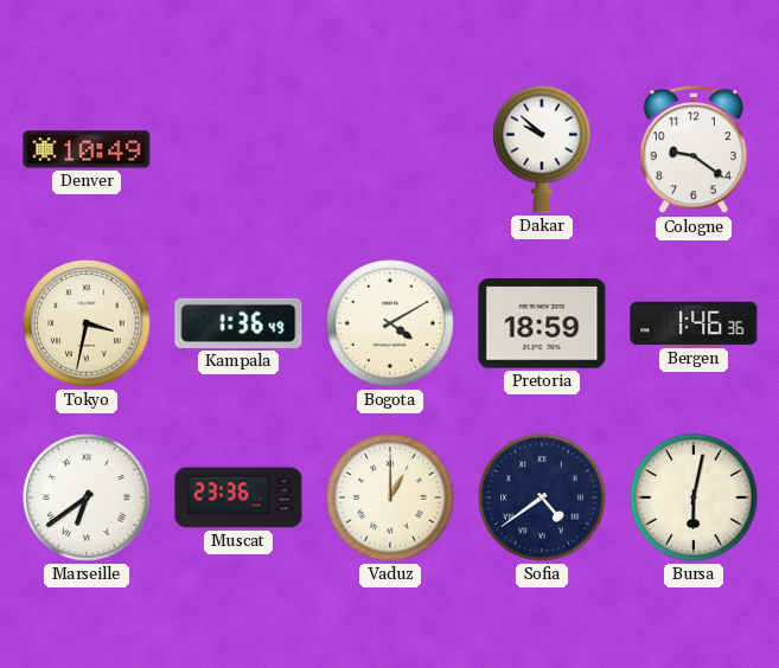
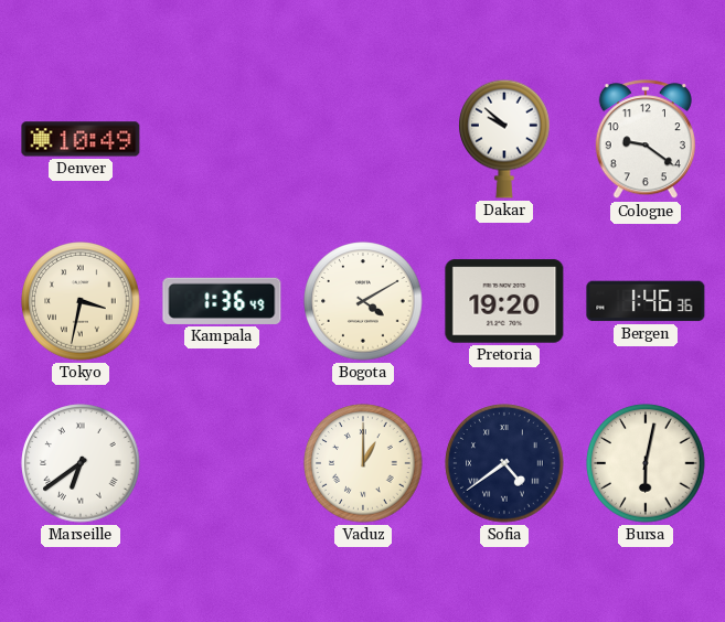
Pretoria: 18:59 -> 19:20 (504, 301)
Muscat: 23:36 -> none (238, 497)
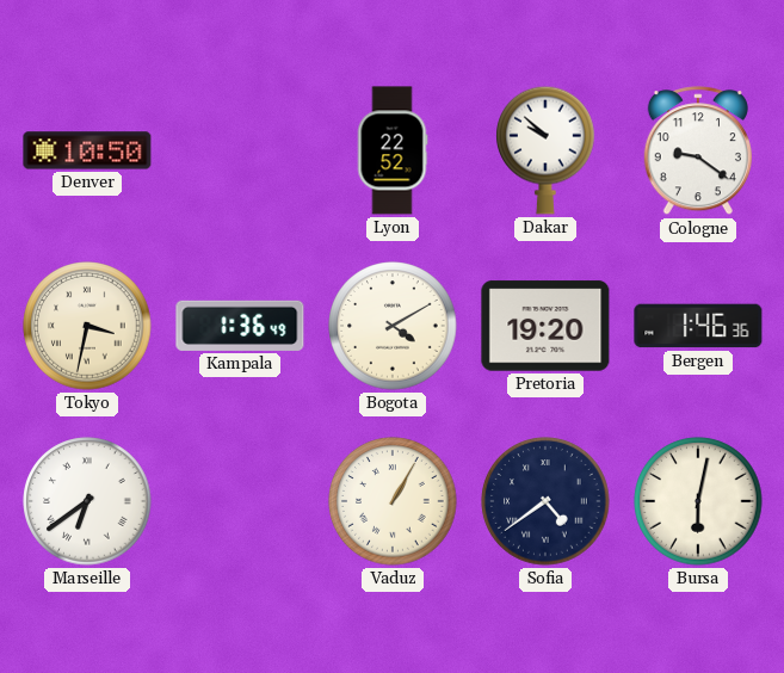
Denver: 10:49 -> 10:50 (87, 150)
Lyon: none -> 22:52 (393, 150)
Vaduz: 1:00 -> 1:05 (393, 501)
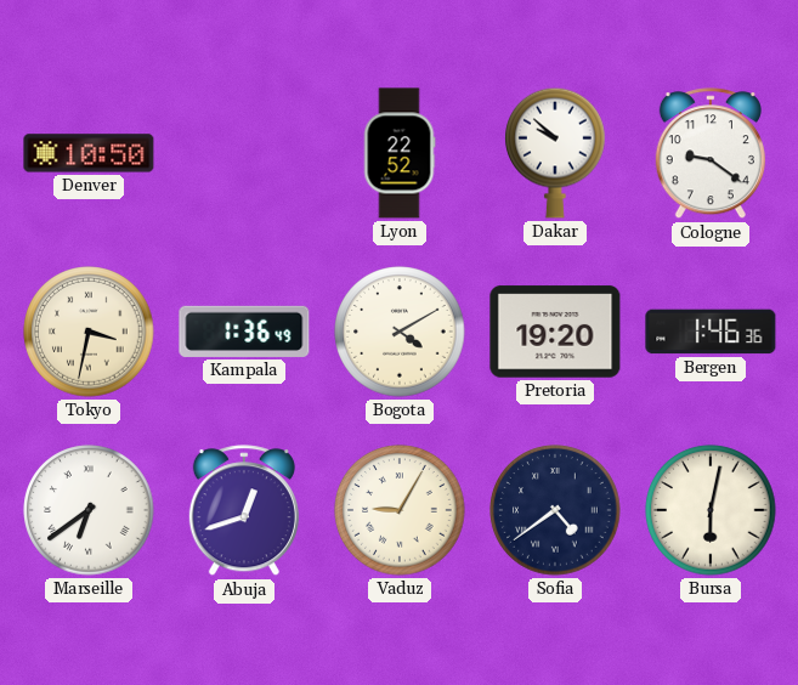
Abuja: none -> 12:42 (244, 511)
Vaduz: 1:05 -> 9:05 (400, 510)
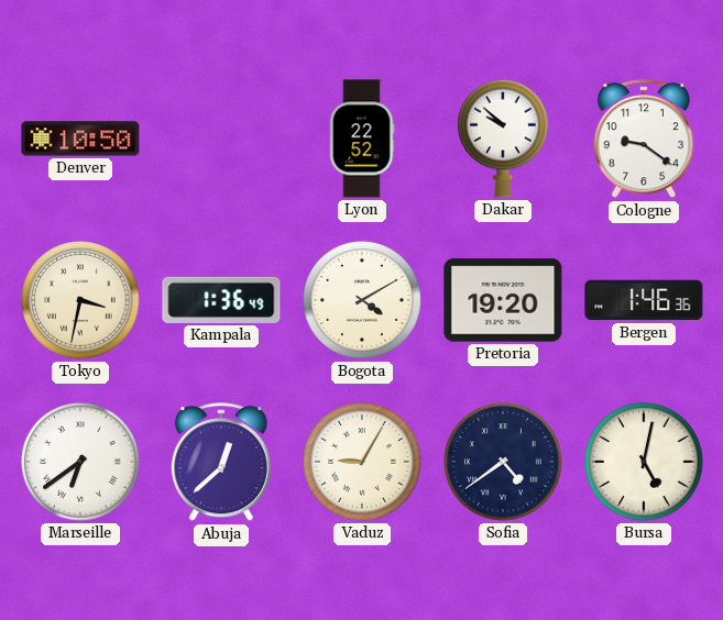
Abuja: 12:42 -> 12:38 (221, 463)
Bursa: 6:02 -> 5:02 (644, 462)
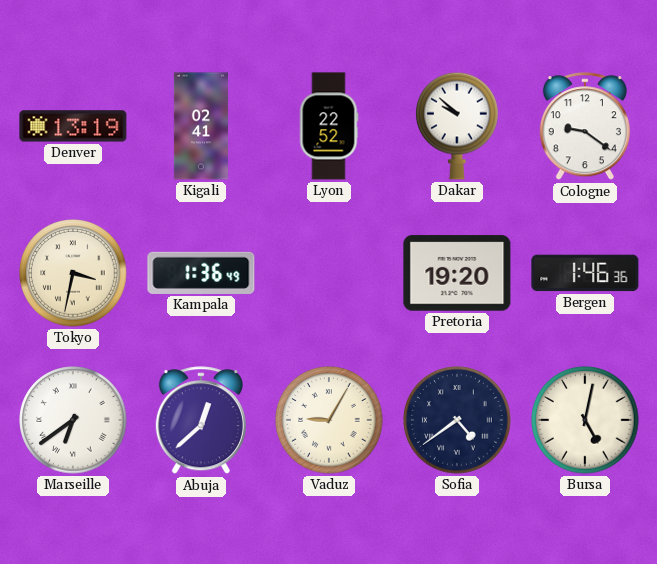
Denver: 10:50 -> 13:19 (73, 126)
Kigali: none -> 02:41 (201, 126)
Bogota: 4:10 -> none (362, 300)
